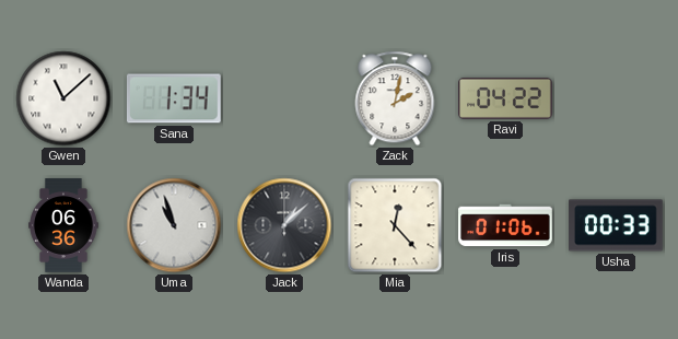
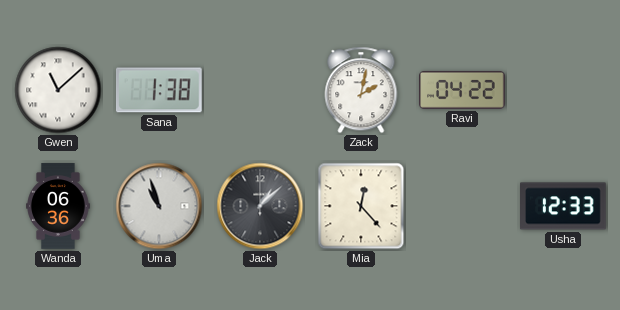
Sana: 1:34 -> 1:38 (159, 90)
Iris: 01:06 -> none (505, 225)
Usha: 00:33 -> 12:33 (564, 206)
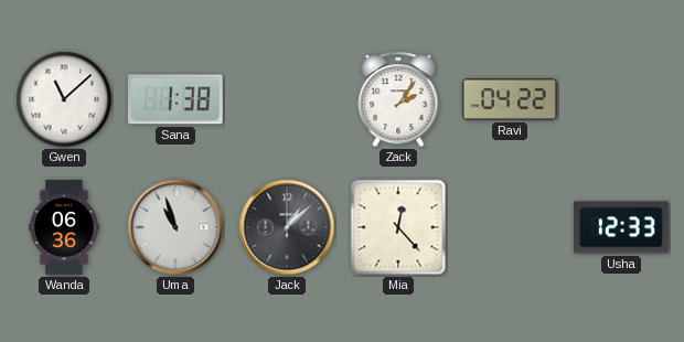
Zack: 2:02 -> 2:06 (398, 99)
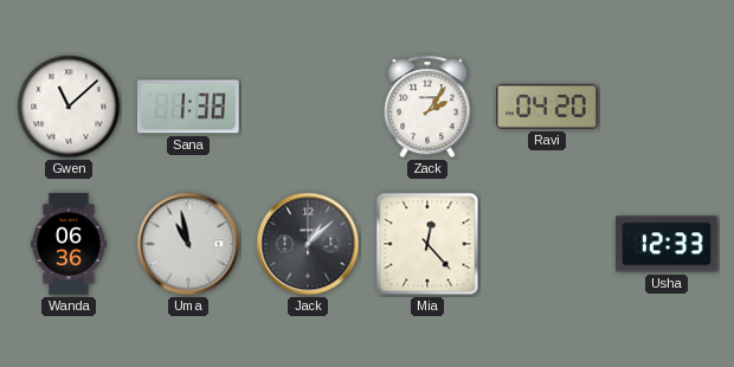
Ravi: 04:22 -> 04:20 (548, 107)
Uma: 10:57 -> 10:58 (188, 244)
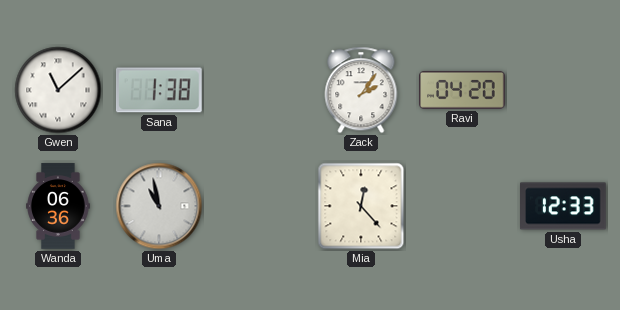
Jack: 1:08 -> none (308, 244)
